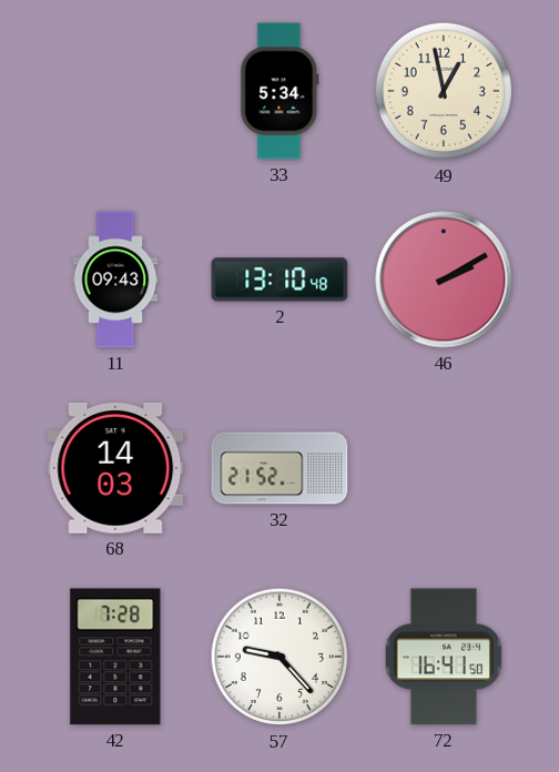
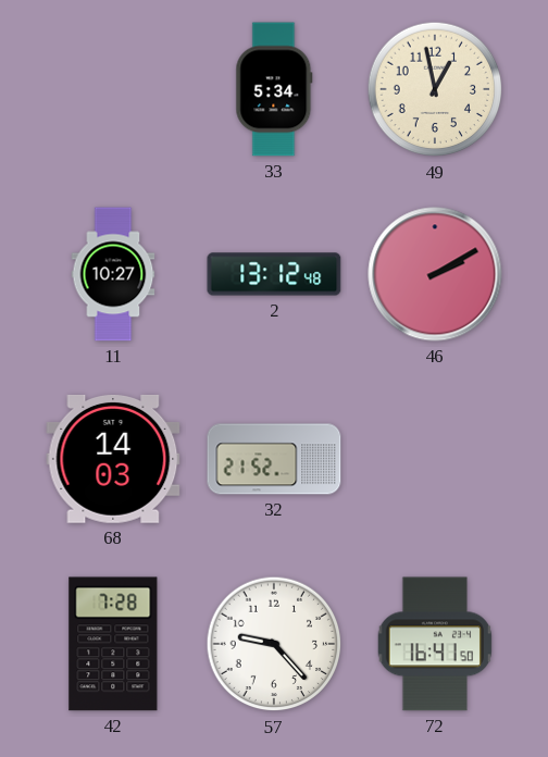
11: 09:43 -> 10:27 (113, 274)
2: 13:10 -> 13:12 (274, 274)
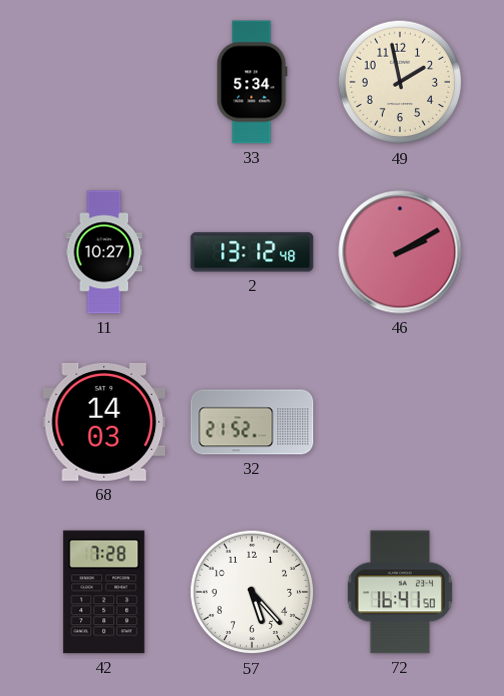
49: 12:58 -> 1:58 (400, 82)
57: 9:23 -> 5:23 (252, 592)
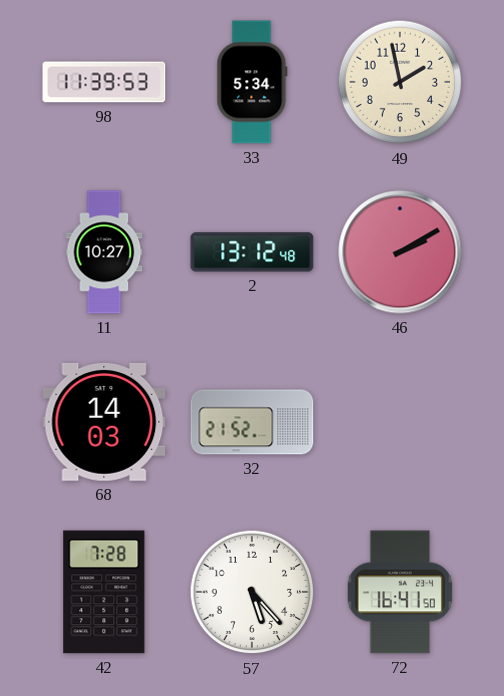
98: none -> 11:39 (104, 82)
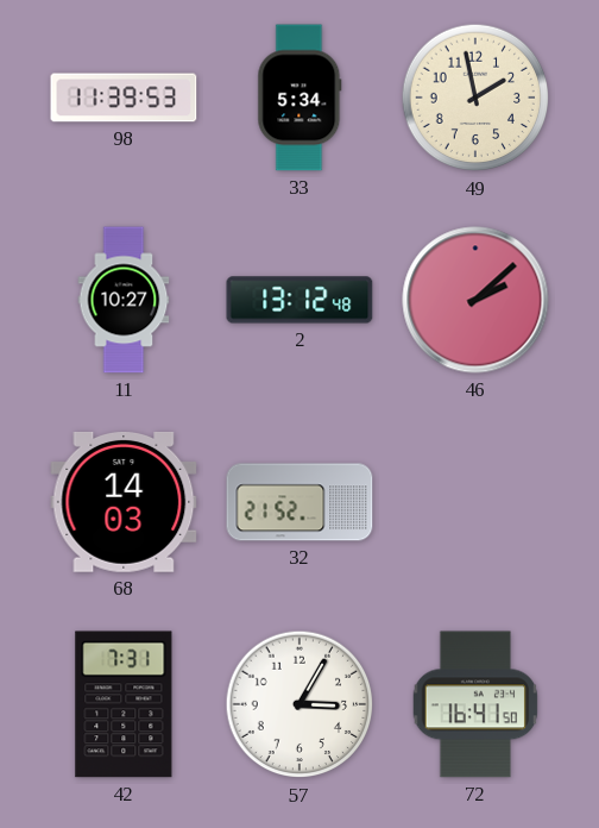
46: 2:10 -> 2:08 (475, 300)
42: 7:28 -> 7:31 (124, 704)
57: 5:23 -> 3:05 (299, 704)
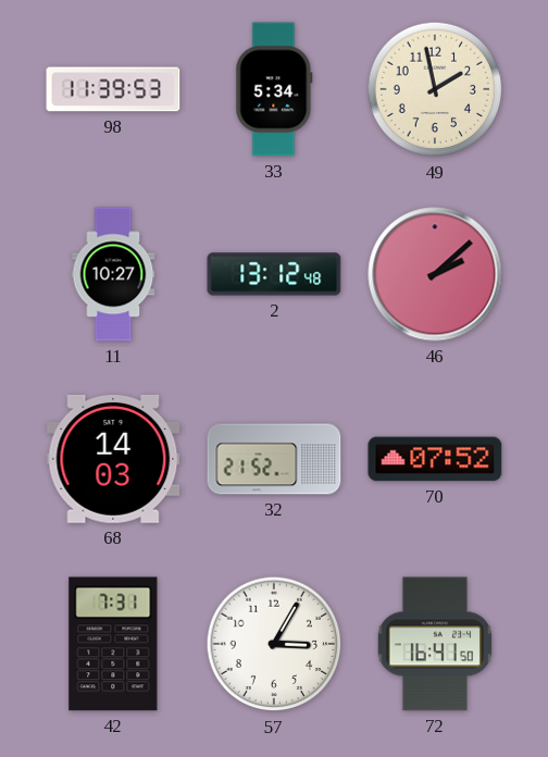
70: none -> 07:52 (435, 459)
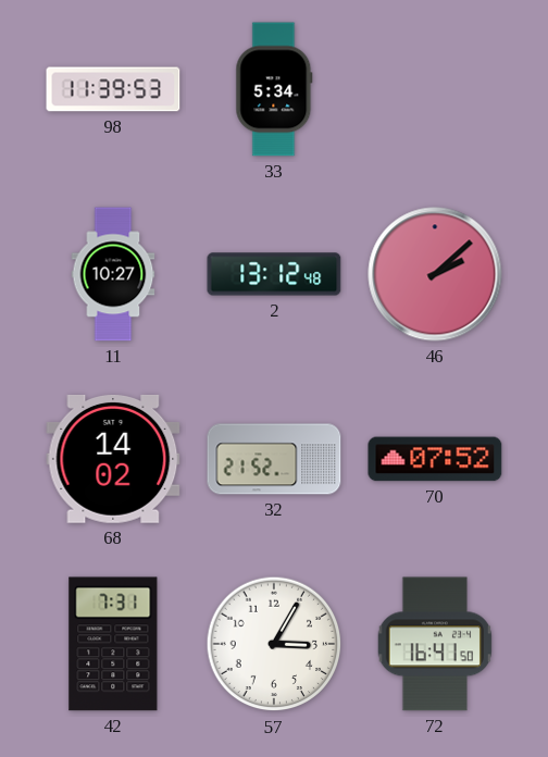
49: 1:58 -> none (435, 89)
68: 14:03 -> 14:02 (113, 459)
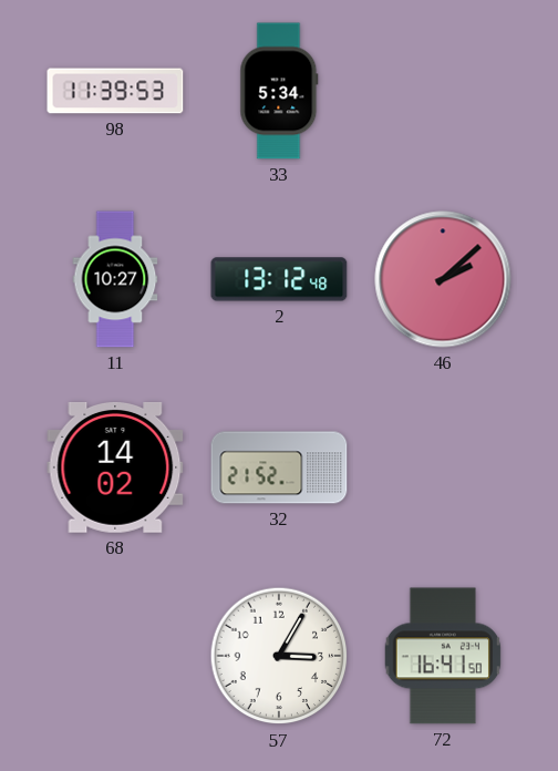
70: 07:52 -> none (435, 459)
42: 7:31 -> none (113, 644)
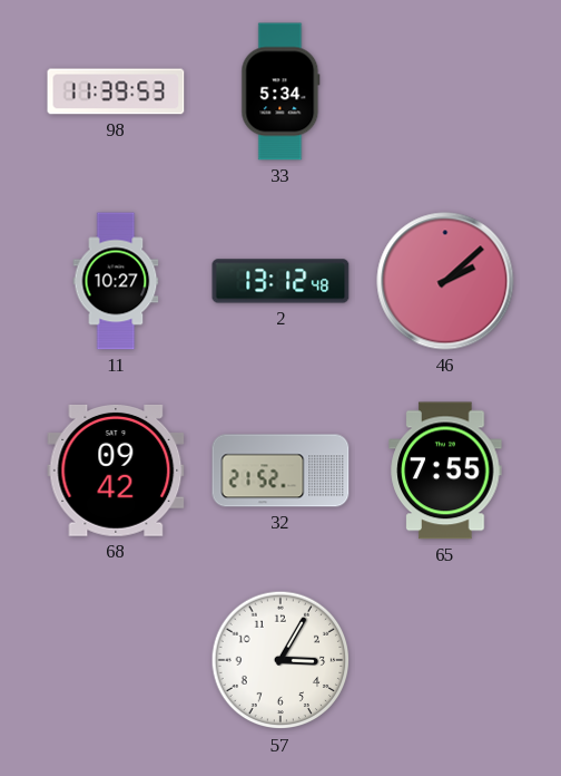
68: 14:02 -> 09:42 (116, 471)
65: none -> 7:55 (445, 471)
72: 16:41 -> none (443, 656)
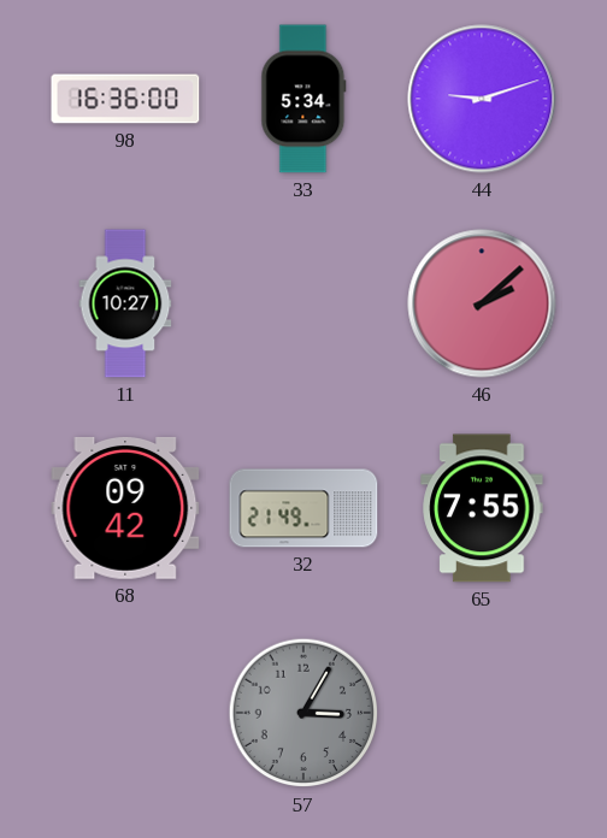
98: 11:39 -> 16:36 (125, 99)
44: none -> 9:12 (482, 99)
2: 13:12 -> none (280, 281)
32: 21:52 -> 21:49 (303, 508)
57 dial: white -> grey (303, 713)
